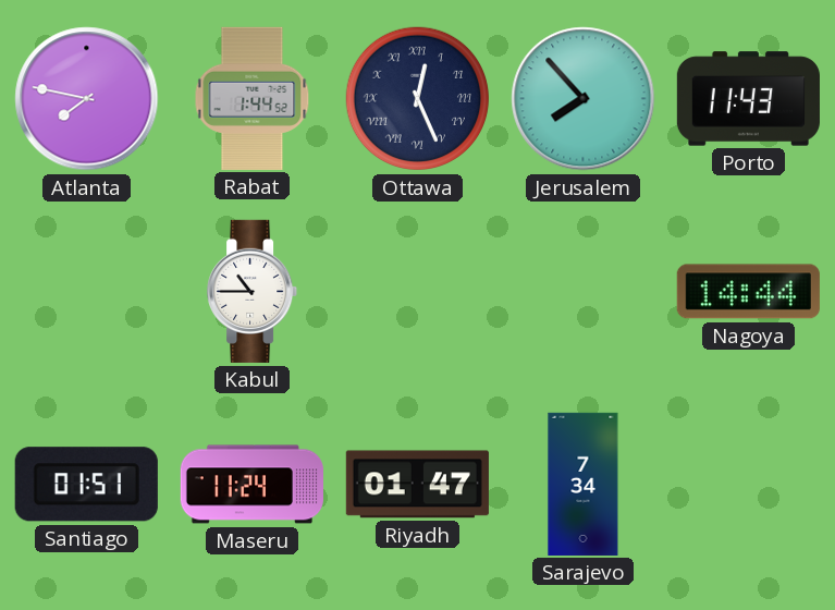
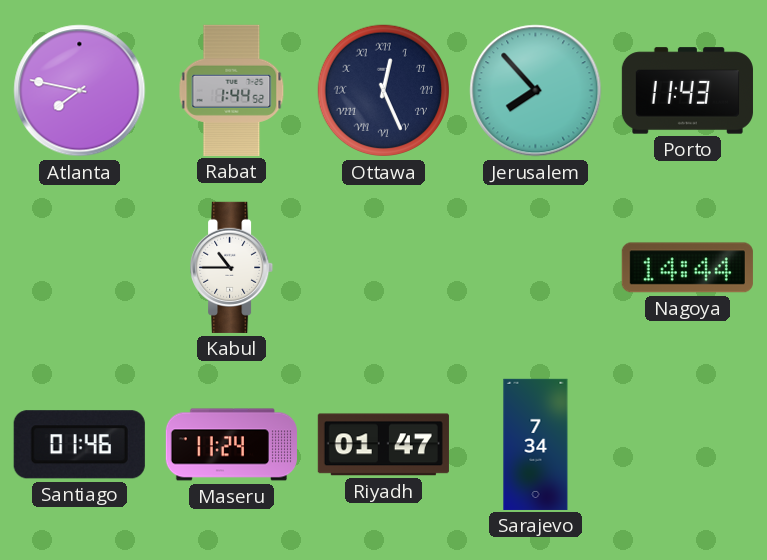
Santiago: 01:51 -> 01:46 (79, 445)
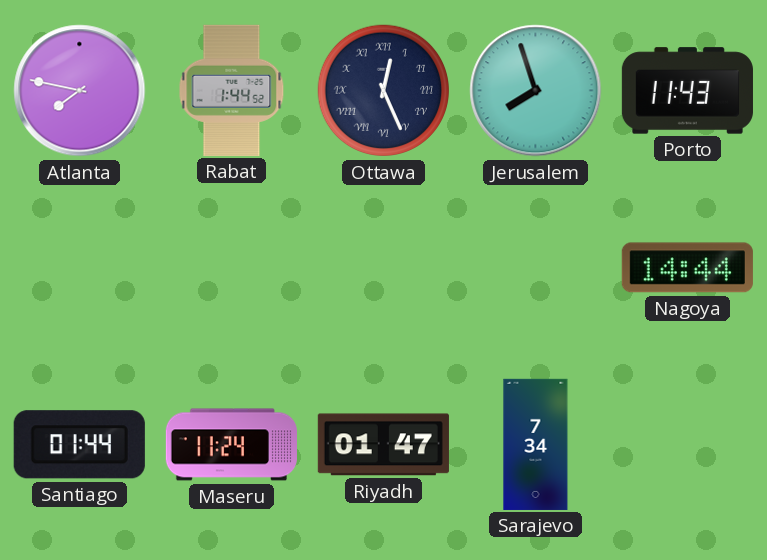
Jerusalem: 7:53 -> 7:57 (536, 91)
Kabul: 10:45 -> none (232, 267)
Santiago: 01:46 -> 01:44 (79, 445)
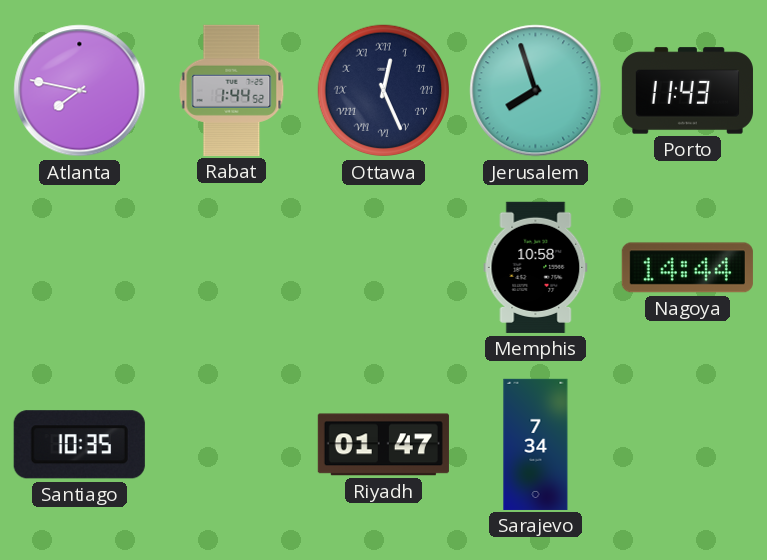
Memphis: none -> 10:58 (536, 267)
Santiago: 01:44 -> 10:35 (79, 445)
Maseru: 11:24 -> none (231, 445)
